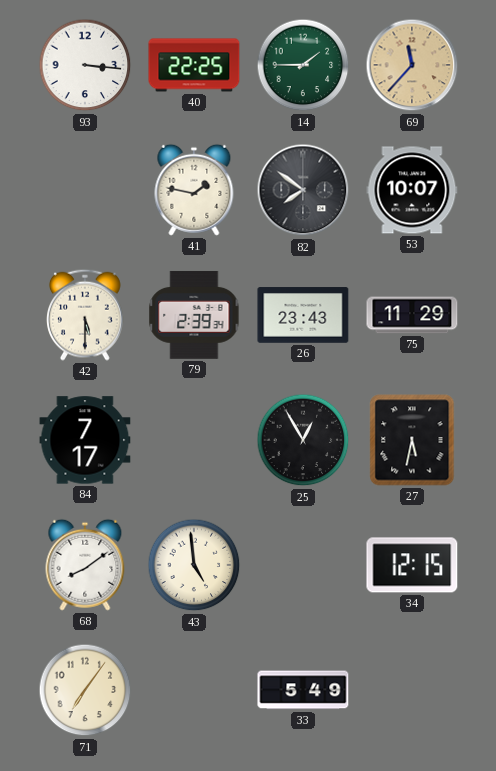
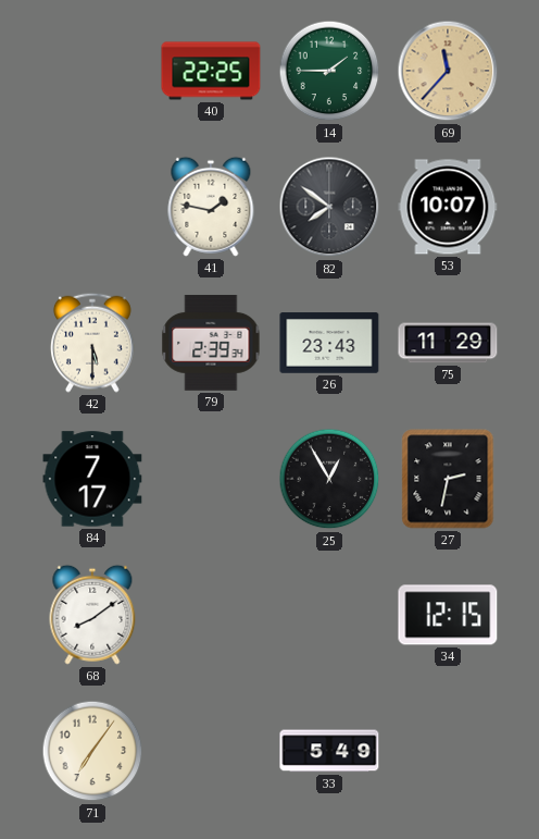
93: 3:16 -> none (85, 65)
27: 5:32 -> 2:32 (448, 479)
43: 4:59 -> none (194, 565)
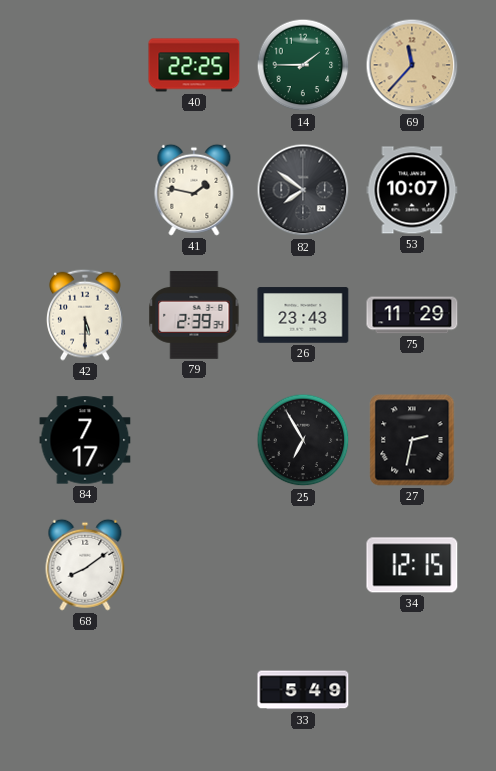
25: 12:55 -> 6:55 (303, 440)
71: 7:06 -> none (92, 751)
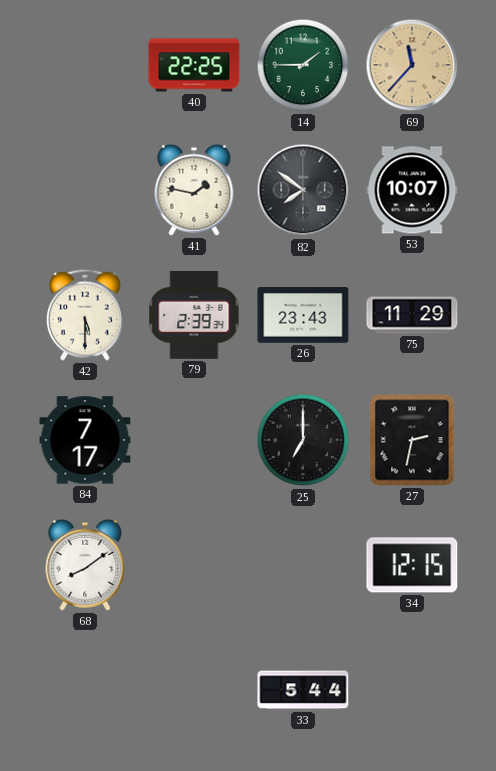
25: 6:55 -> 7:00 (303, 440)
33: 5:49 -> 5:44 (303, 690)
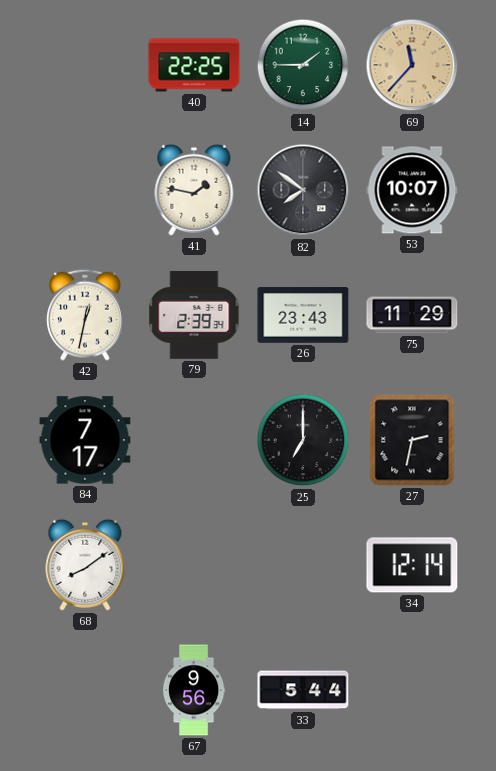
42: 5:30 -> 12:32 (86, 315)
34: 12:15 -> 12:14 (412, 565)
67: none -> 9:56 (194, 690)
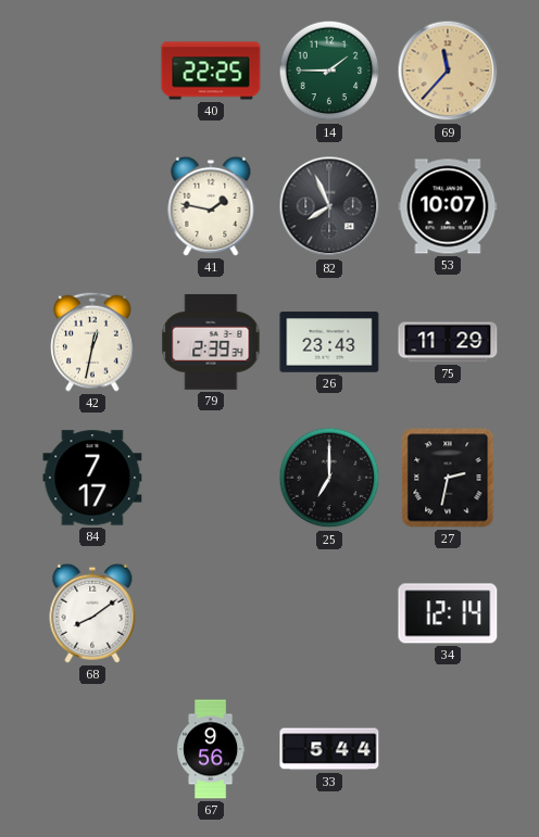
82: 7:51 -> 7:56 (329, 206)
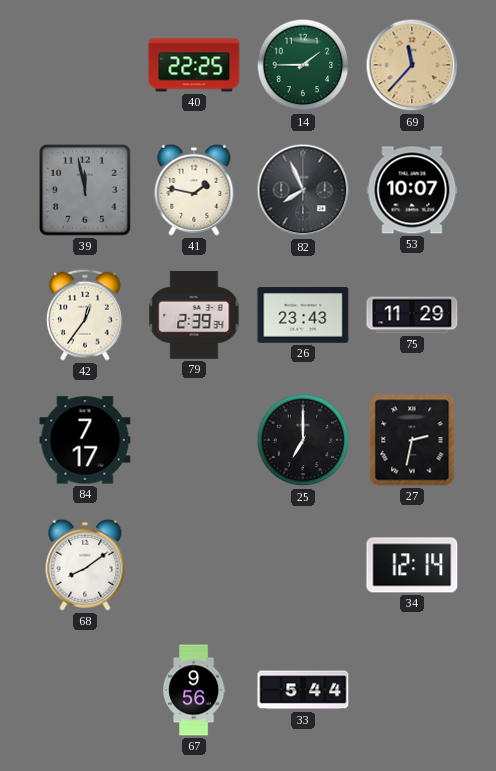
39: none -> 11:58 (85, 190)
42: 12:32 -> 12:36 (86, 315)
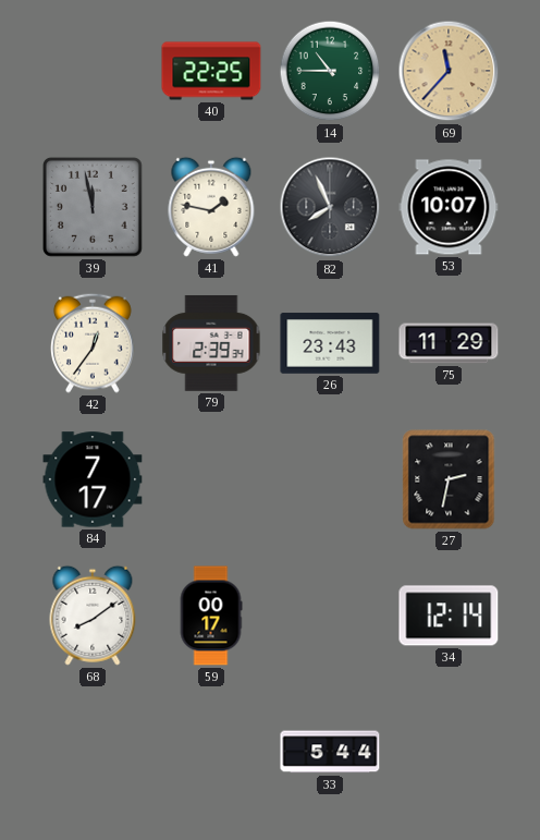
14: 1:45 -> 10:45 (330, 71)
25: 7:00 -> none (303, 440)
59: none -> 00:17 (211, 616)
67: 9:56 -> none (194, 690)
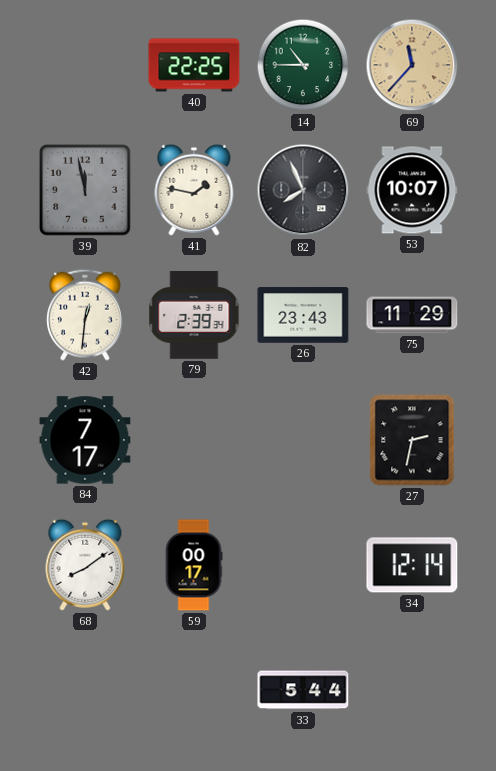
42: 12:36 -> 12:31 (86, 315)
